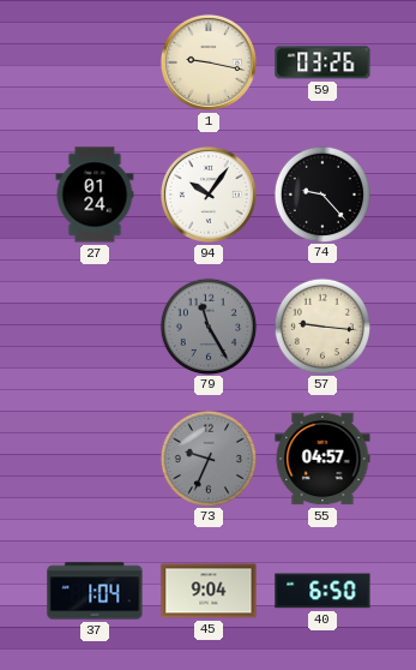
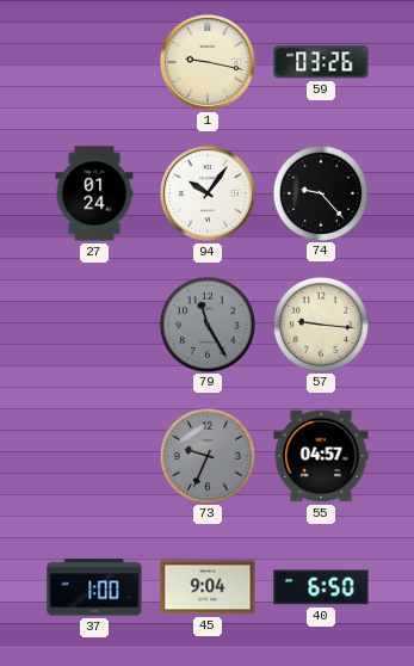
37: 1:04 -> 1:00 (94, 587)
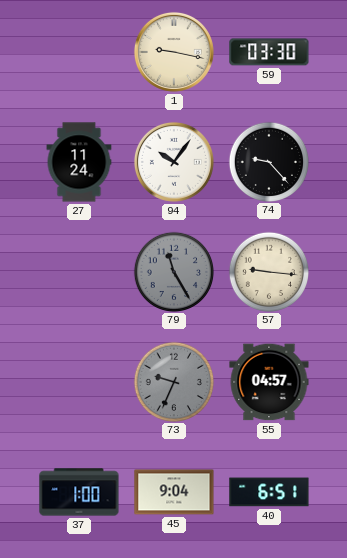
59: 03:26 -> 03:30 (269, 52)
27: 01:24 -> 11:24 (79, 162)
40: 6:50 -> 6:51 (269, 492)
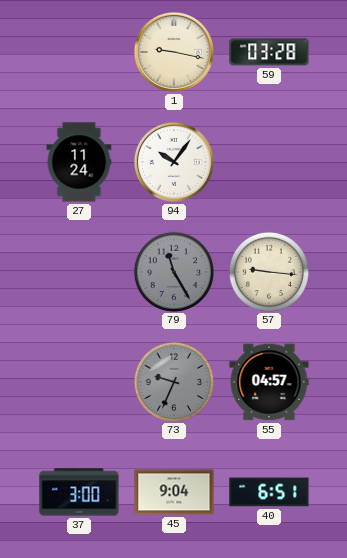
59: 03:30 -> 03:28 (269, 52)
74: 9:23 -> none (268, 161)
37: 1:00 -> 3:00 (79, 492)
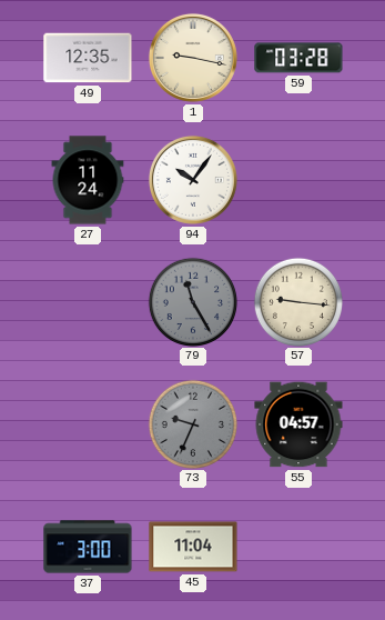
49: none -> 12:35 (88, 58)
45: 9:04 -> 11:04 (193, 547)
40: 6:51 -> none (269, 492)
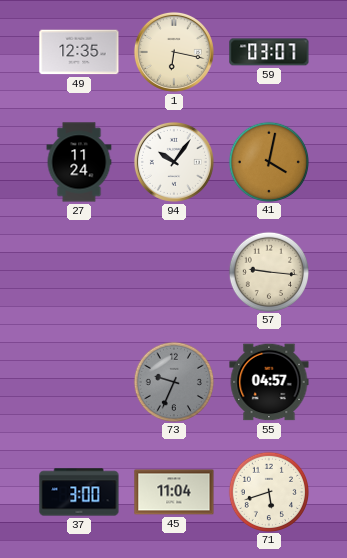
1: 9:17 -> 6:17 (174, 52)
59: 03:28 -> 03:07 (269, 52)
41: none -> 4:02 (268, 161)
79: 11:25 -> none (192, 301)
71: none -> 5:42 (268, 491)
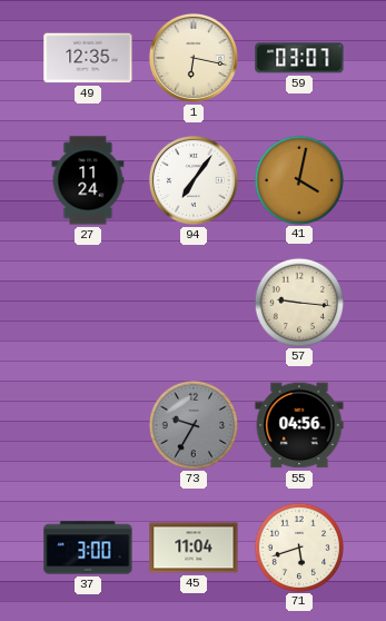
94: 10:06 -> 7:06 (194, 180)
73: 9:34 -> 9:35 (192, 424)
55: 04:57 -> 04:56 (299, 425)
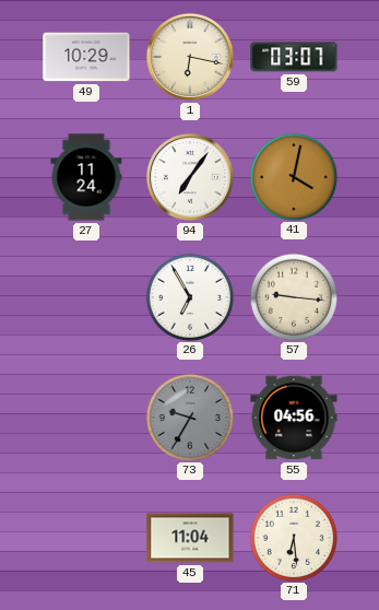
49: 12:35 -> 10:29 (86, 57)
26: none -> 6:55 (189, 296)
37: 3:00 -> none (88, 548)
71: 5:42 -> 6:29 (293, 537)
